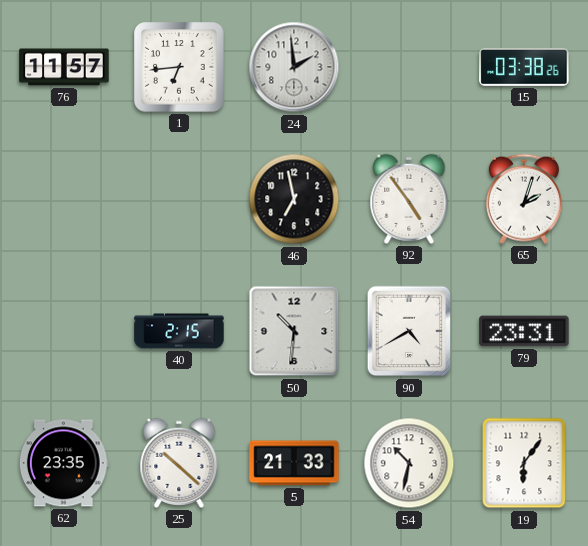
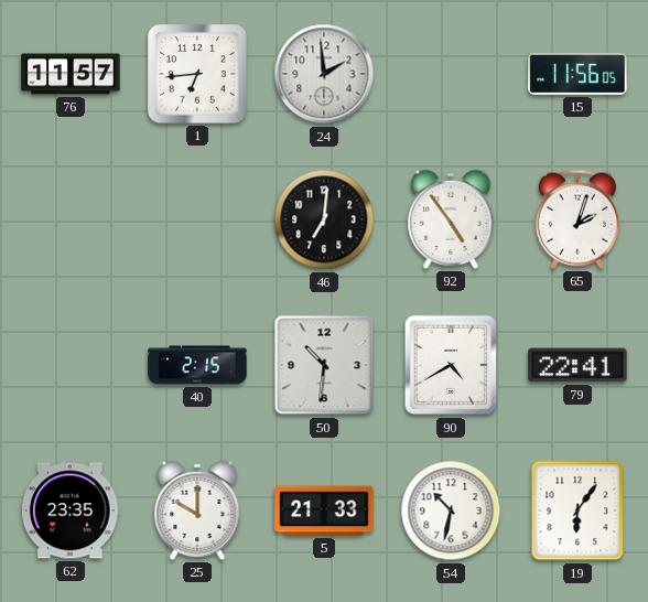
15: 03:38 -> 11:56 (577, 74)
46: 6:58 -> 7:01 (324, 219)
79: 23:31 -> 22:41 (577, 365)
25: 10:22 -> 10:00 (197, 510)
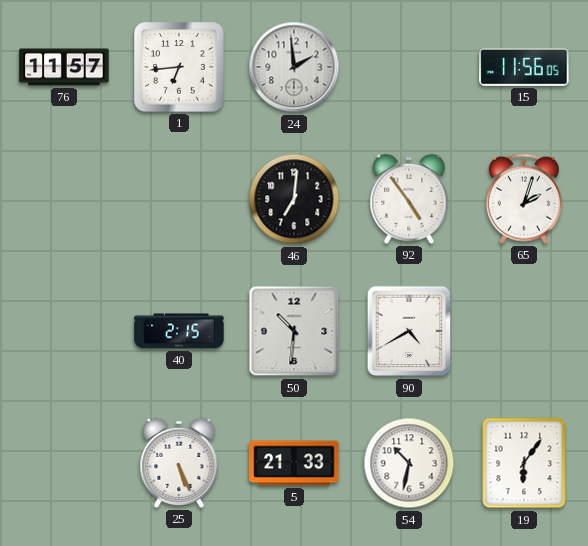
79: 22:41 -> none (577, 365)
62: 23:35 -> none (71, 510)
25: 10:00 -> 5:26 (179, 463)
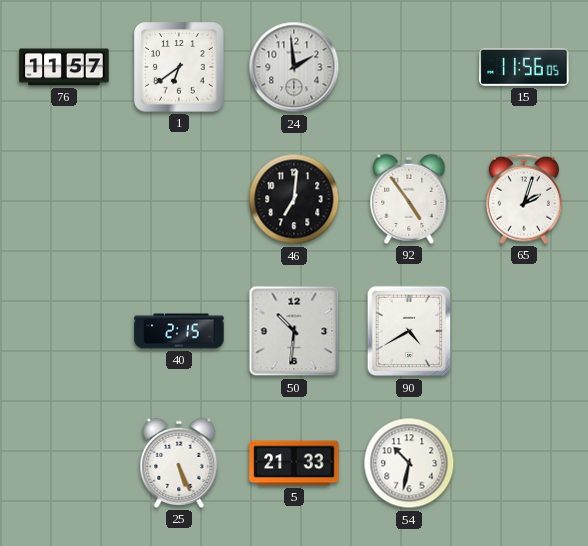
1: 6:44 -> 6:39 (179, 67)
19: 6:06 -> none (524, 463)
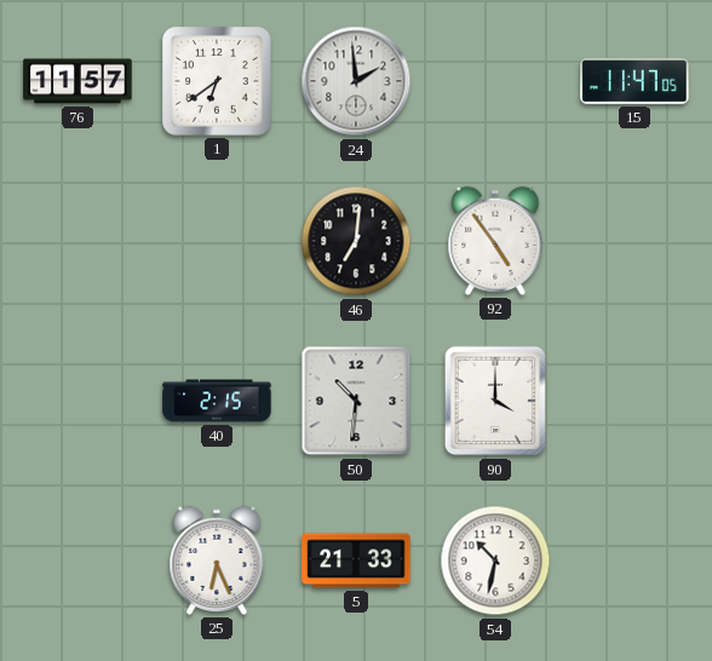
15: 11:56 -> 11:47 (635, 81)
65: 2:03 -> none (524, 199)
90: 4:40 -> 4:00 (495, 401)
25: 5:26 -> 6:26 (217, 561)
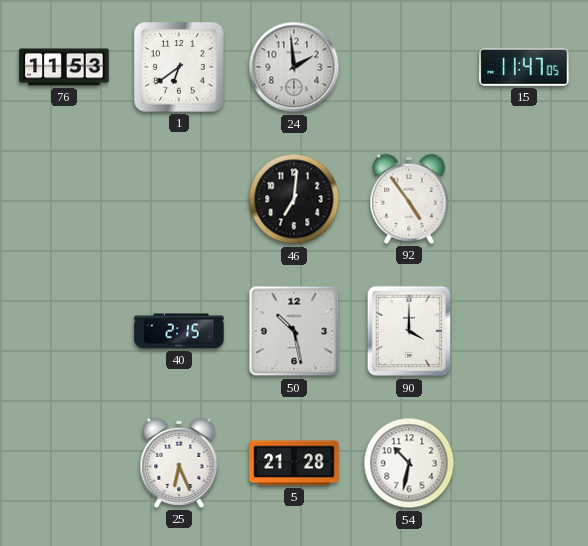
76: 11:57 -> 11:53 (64, 67)
50: 10:31 -> 10:28 (294, 331)
5: 21:33 -> 21:28 (294, 463)
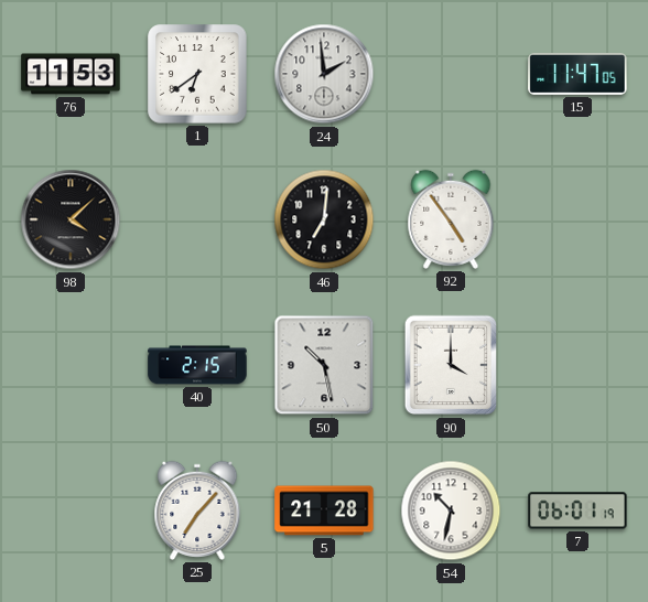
98: none -> 4:08 (71, 219)
25: 6:26 -> 7:07 (197, 510)
7: none -> 06:01 (577, 510)
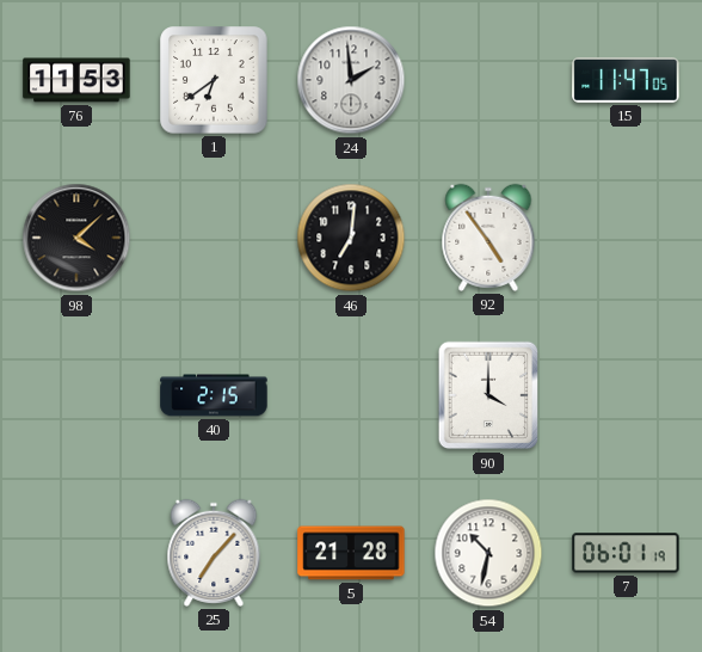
50: 10:28 -> none (324, 365)
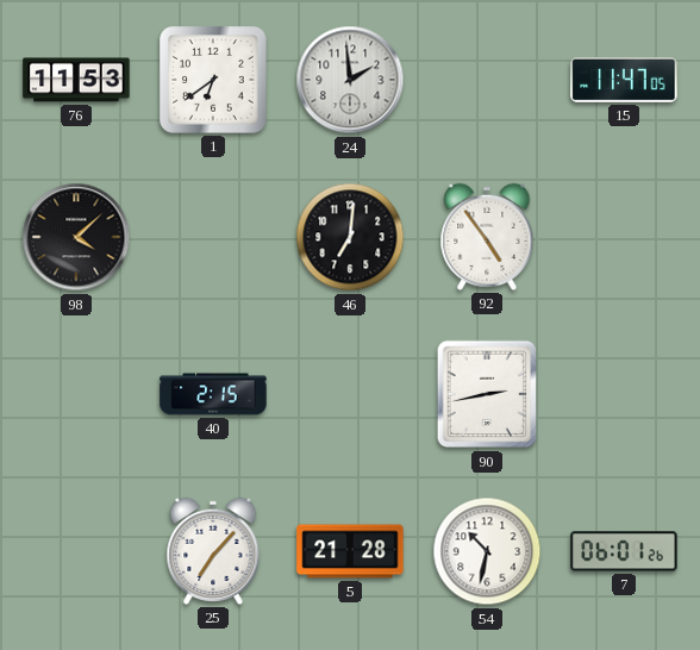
90: 4:00 -> 2:43 (487, 394)
7: 06:01:19 -> 06:01:26 (624, 551)
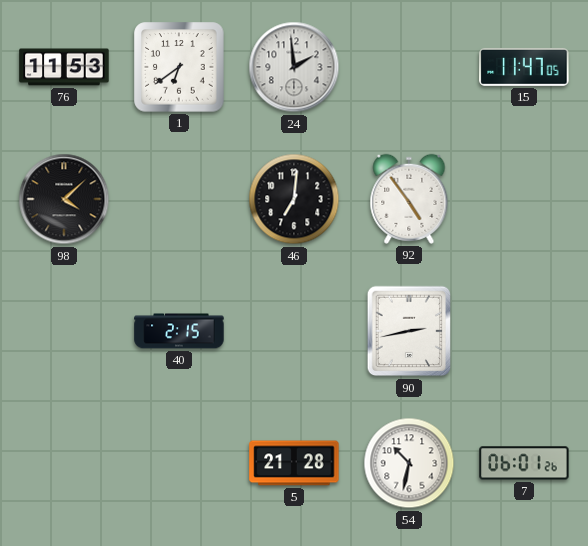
25: 7:07 -> none (213, 551)
